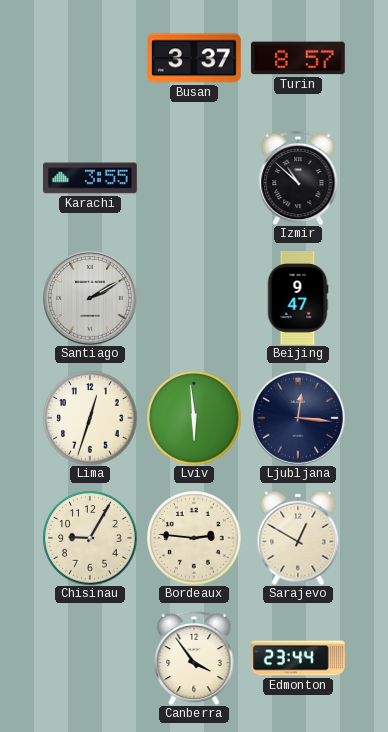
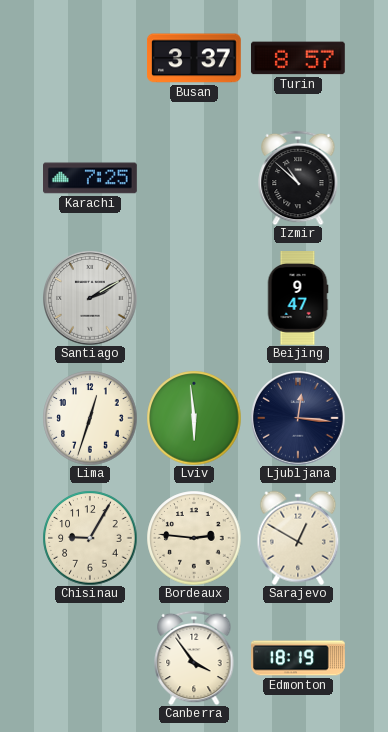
Karachi: 3:55 -> 7:25 (91, 178)
Edmonton: 23:44 -> 18:19 (298, 658)
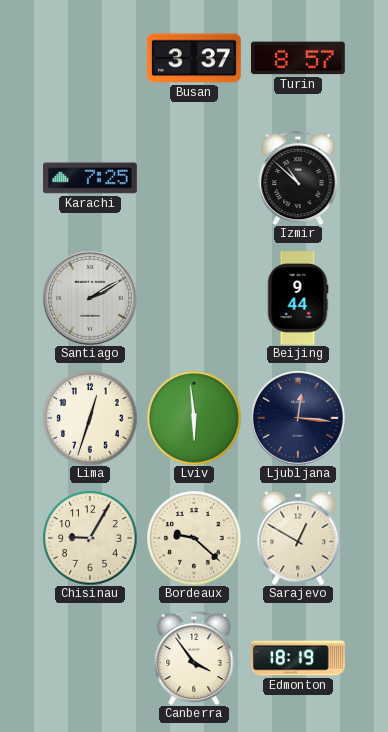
Beijing: 9:47 -> 9:44 (298, 299)
Bordeaux: 2:46 -> 9:22 (194, 538)
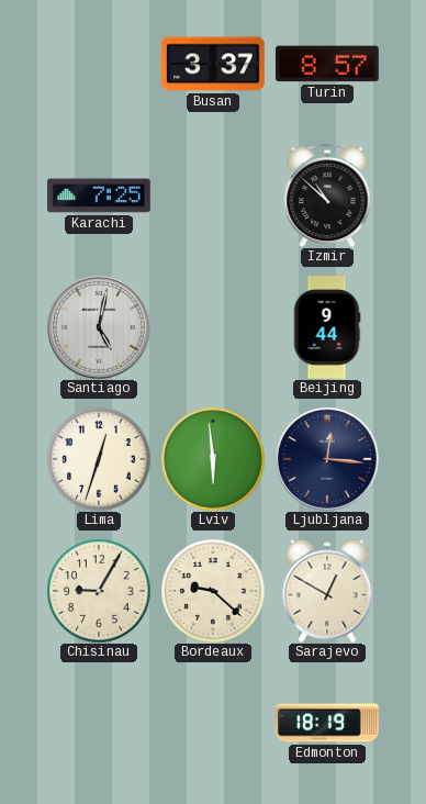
Santiago: 2:10 -> 5:02 (99, 327)
Canberra: 3:54 -> none (194, 658)
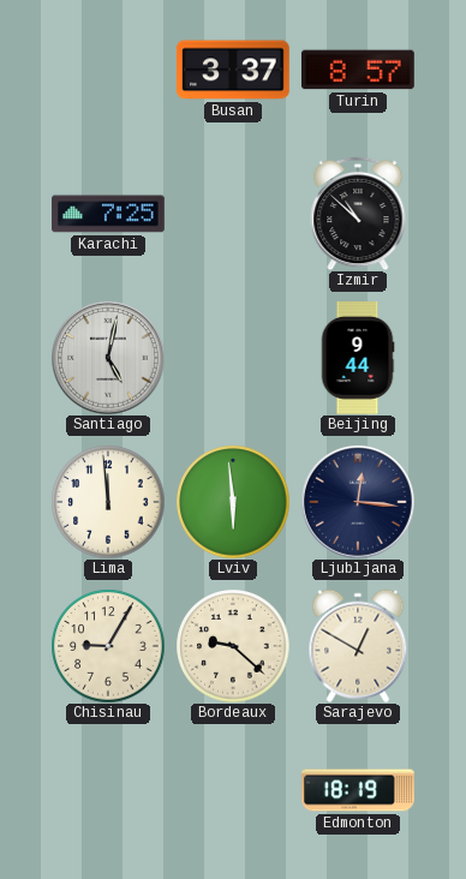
Lima: 12:33 -> 11:59 (108, 502)
